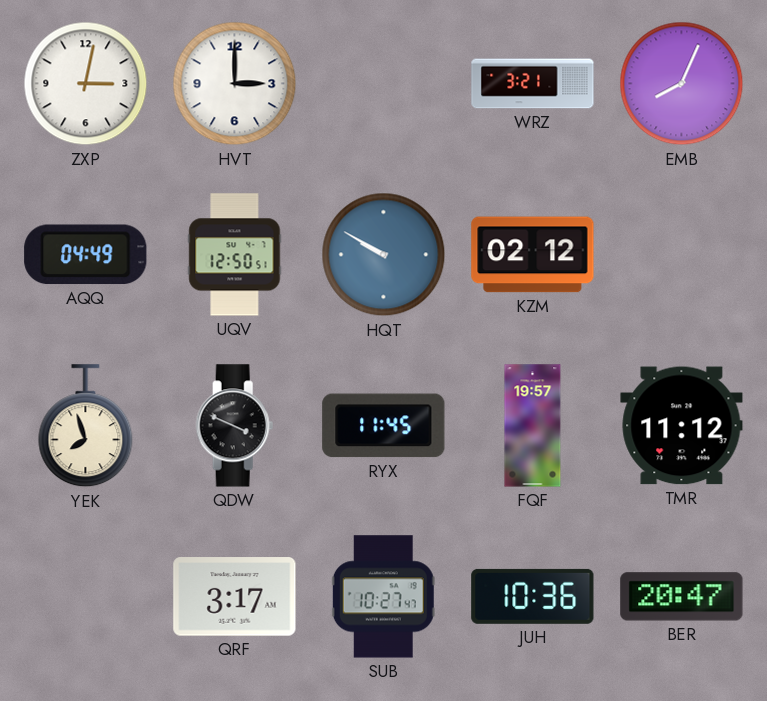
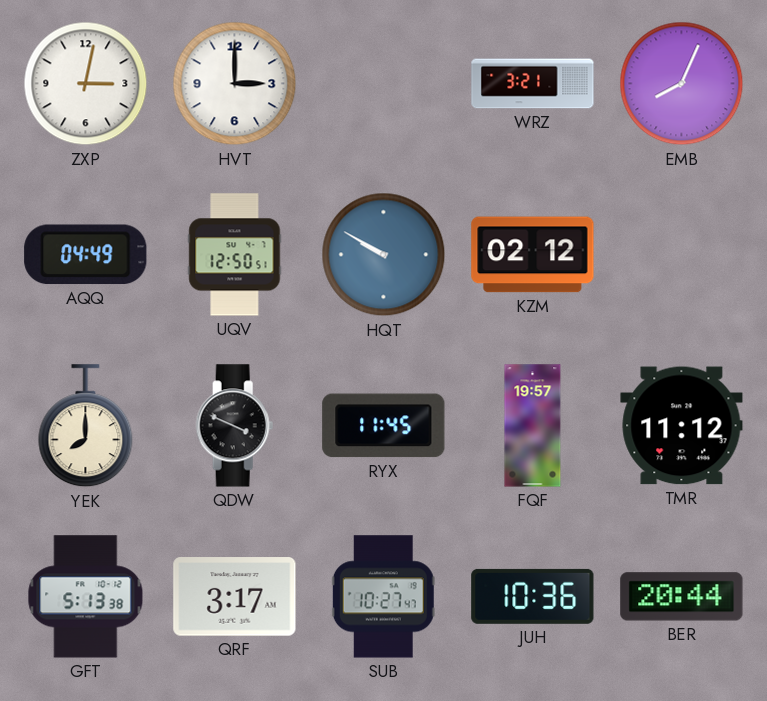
YEK: 7:57 -> 8:00 (86, 426)
GFT: none -> 5:13 (86, 597)
BER: 20:47 -> 20:44 (682, 597)
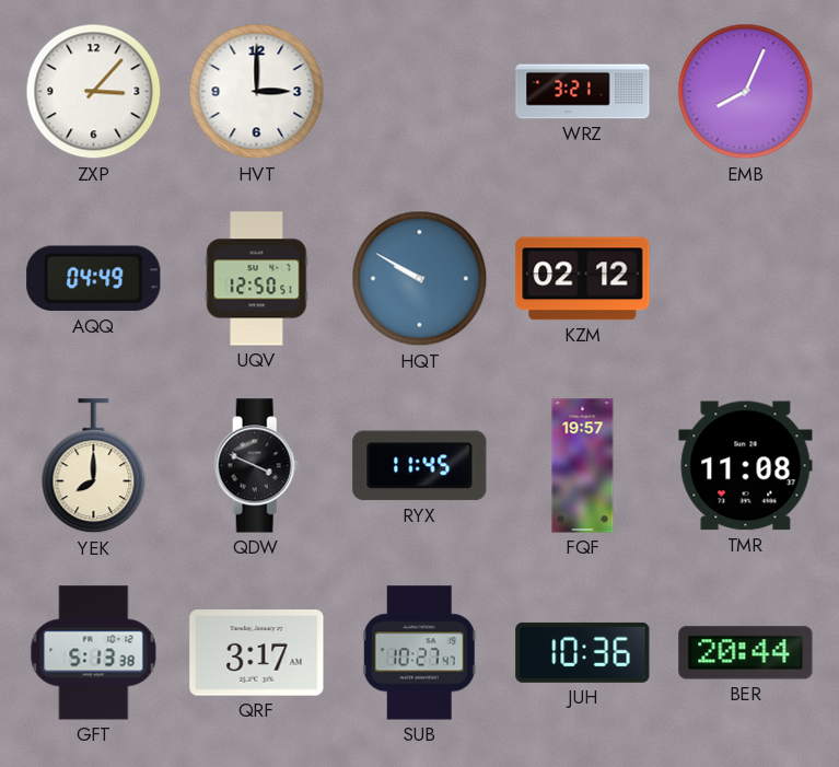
ZXP: 3:02 -> 3:07 (94, 92)
TMR: 11:12 -> 11:08 (746, 466)
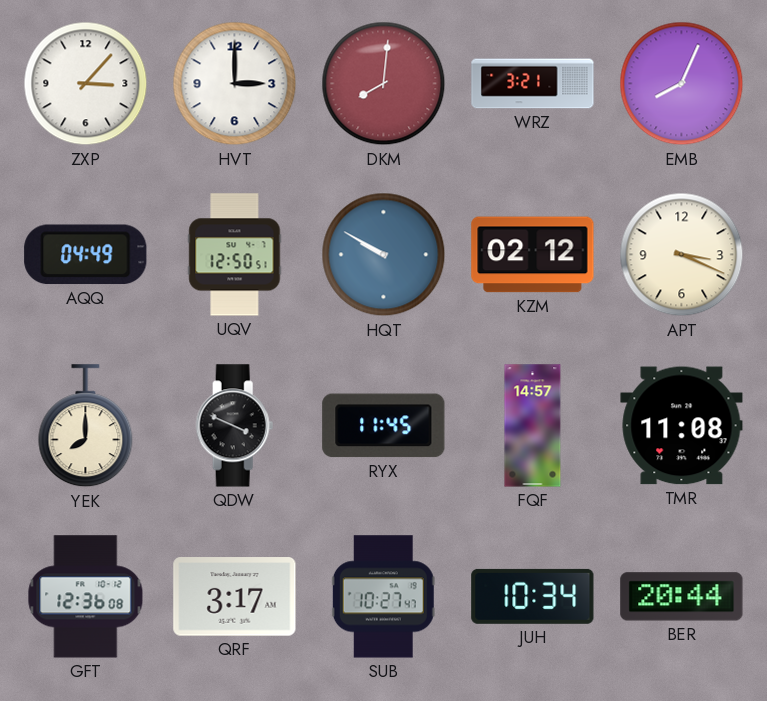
DKM: none -> 8:01 (384, 84)
APT: none -> 3:19 (682, 255)
FQF: 19:57 -> 14:57 (533, 426)
GFT: 5:13 -> 12:36 (86, 597)
JUH: 10:36 -> 10:34 (533, 596)
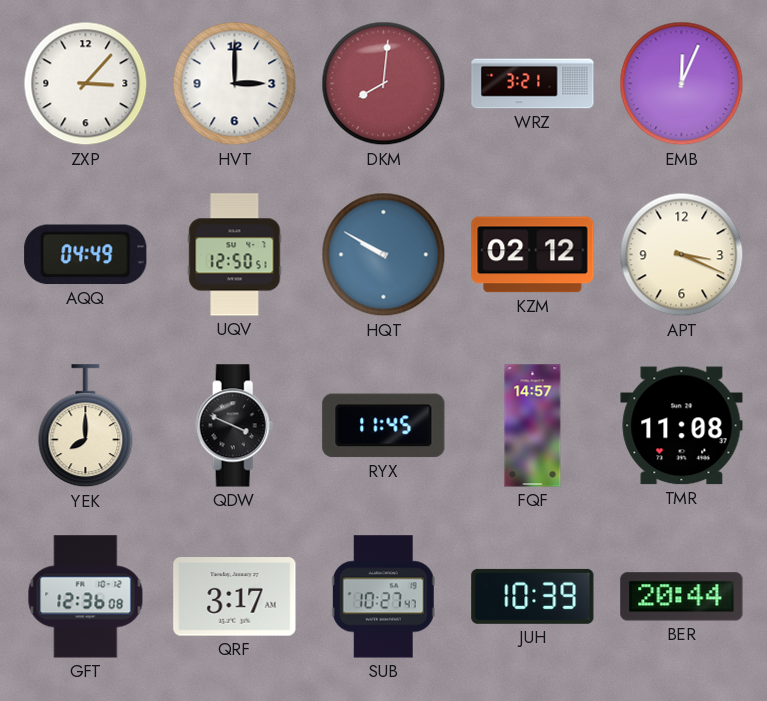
EMB: 8:04 -> 12:04 (682, 84)
JUH: 10:34 -> 10:39 (533, 596)
